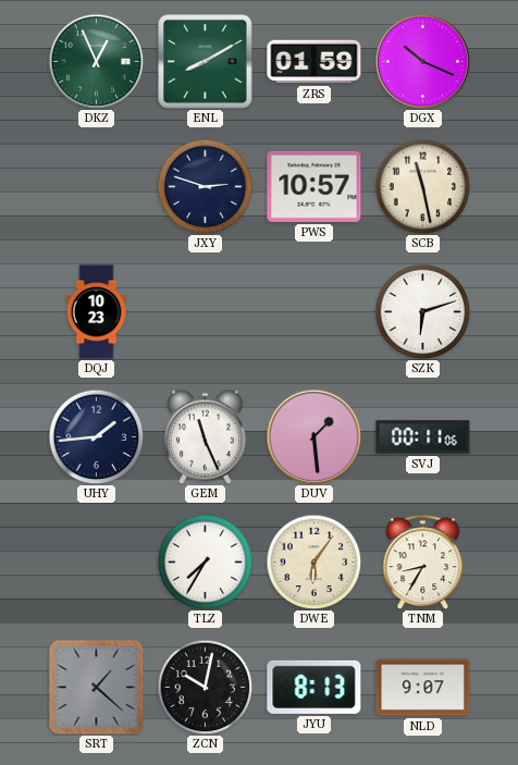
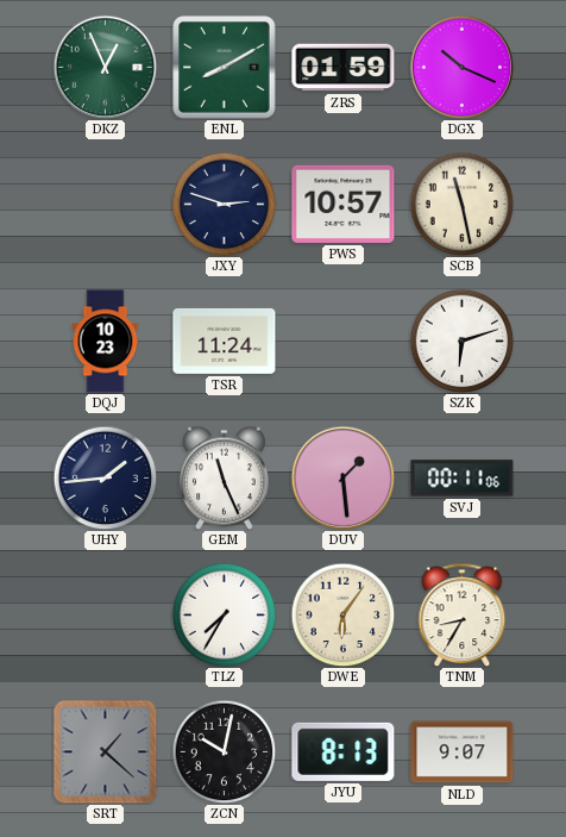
TSR: none -> 11:24 (225, 341)
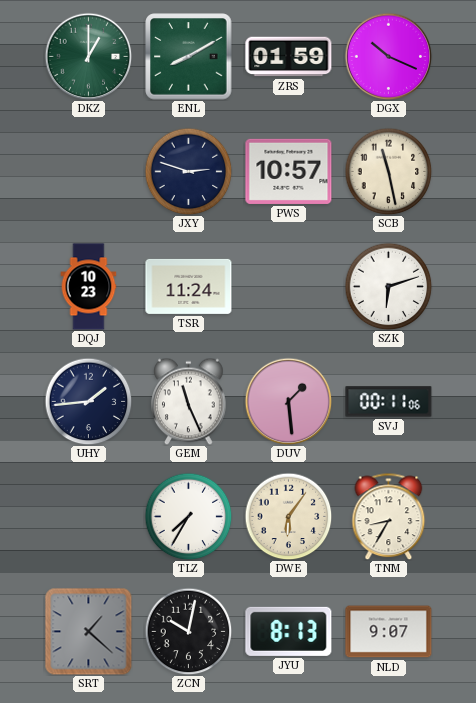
DKZ: 12:56 -> 1:00 (88, 56)
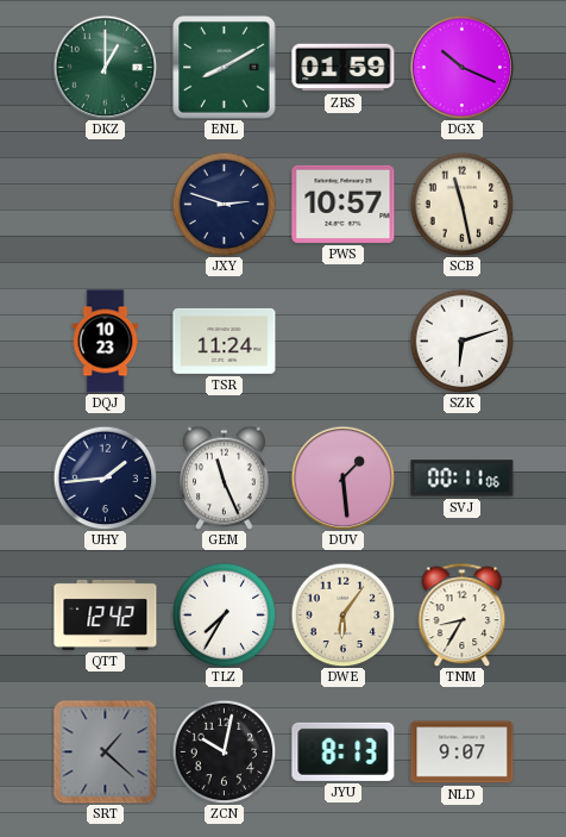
QTT: none -> 12:42 (106, 614)
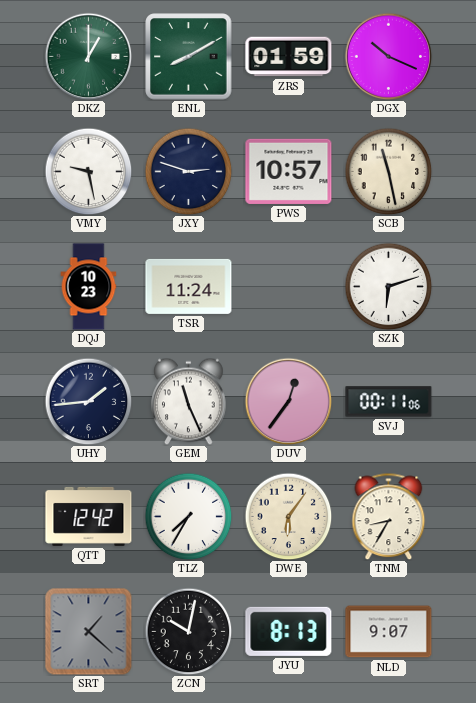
VMY: none -> 9:28 (88, 171)
DUV: 1:29 -> 12:36 (288, 401)
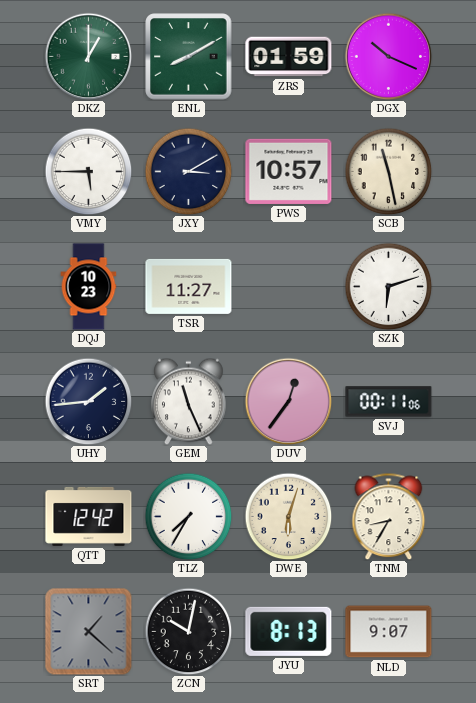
VMY: 9:28 -> 5:45 (88, 171)
JXY: 2:48 -> 3:10 (188, 171)
TSR: 11:24 -> 11:27 (189, 286)
DWE: 6:06 -> 6:03 (288, 516)
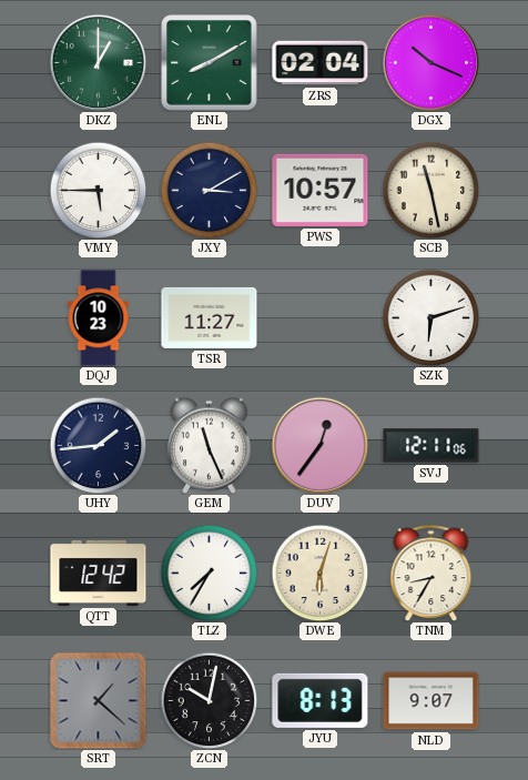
ZRS: 01:59 -> 02:04 (321, 63)
SVJ: 00:11 -> 12:11 (431, 446)
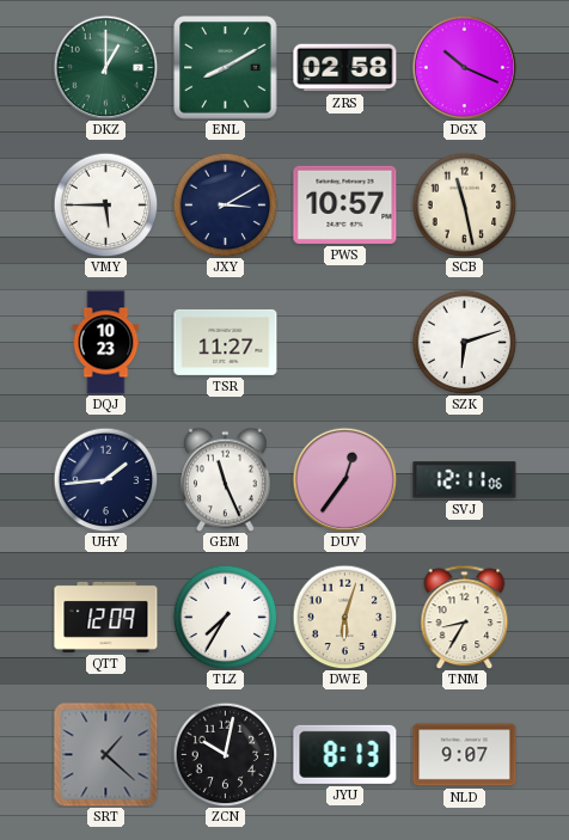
ZRS: 02:04 -> 02:58 (345, 68)
QTT: 12:42 -> 12:09 (106, 617)
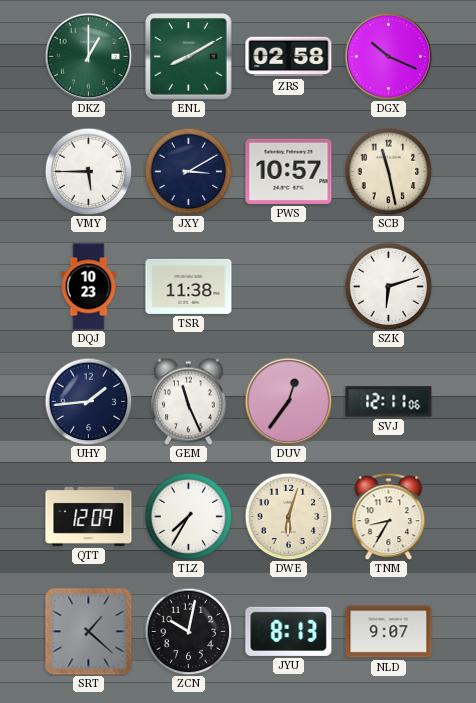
TSR: 11:27 -> 11:38 (189, 286)
